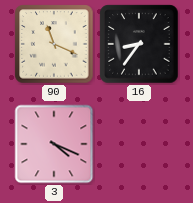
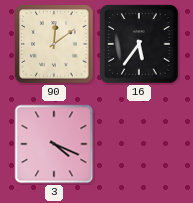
90: 11:19 -> 12:09 (54, 44)
16: 8:36 -> 5:36 (139, 44)
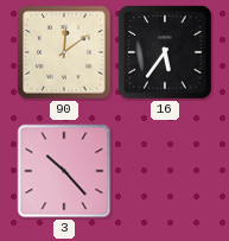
3: 4:19 -> 10:23 (64, 171)
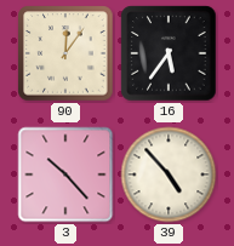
90: 12:09 -> 12:06 (65, 53)
39: none -> 4:53 (169, 175)
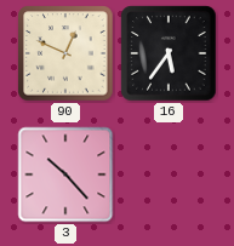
90: 12:06 -> 12:49 (65, 53)
39: 4:53 -> none (169, 175)
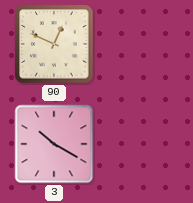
16: 5:36 -> none (169, 53)
3: 10:23 -> 10:20 (54, 144)
